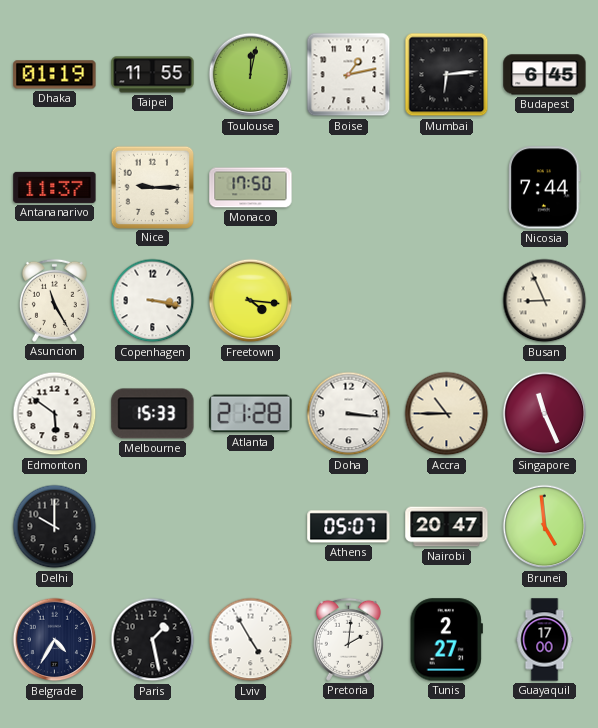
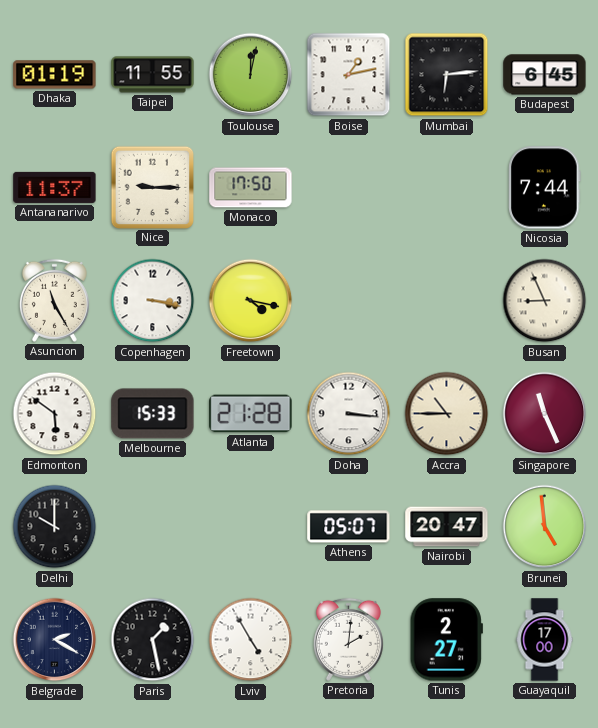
Freetown: 4:16 -> 4:17 (251, 301)
Belgrade: 4:35 -> 2:20 (55, 640)
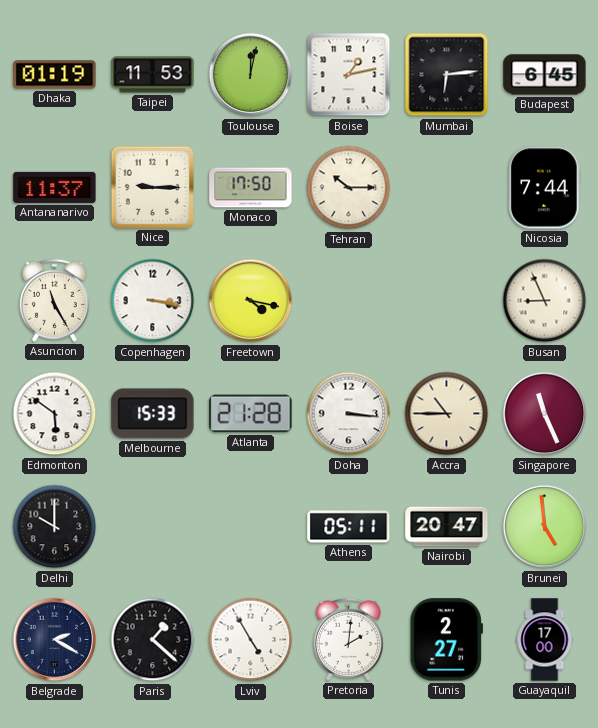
Taipei: 11:55 -> 11:53 (153, 75)
Tehran: none -> 10:15 (349, 188)
Athens: 05:07 -> 05:11 (349, 527)
Paris: 1:28 -> 1:22 (153, 640)
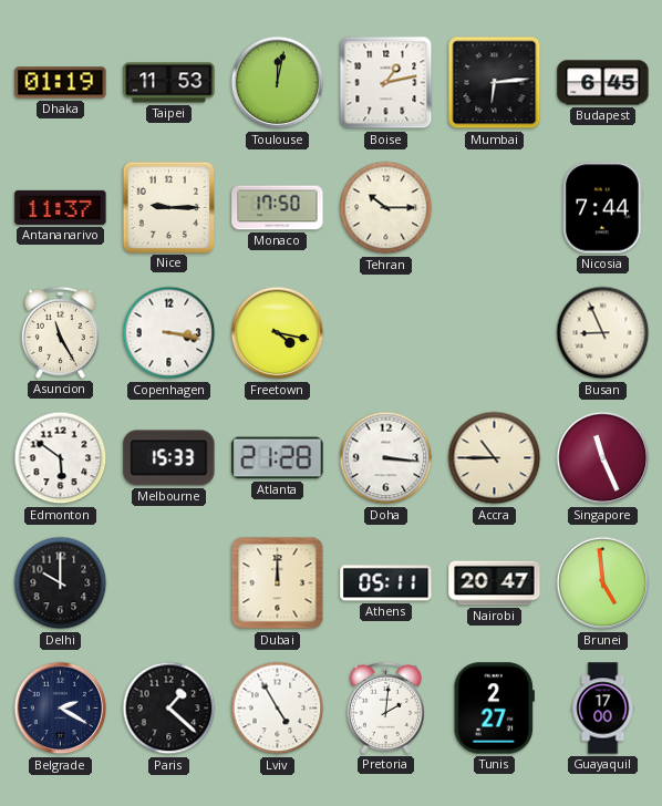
Dubai: none -> 12:00 (278, 583)
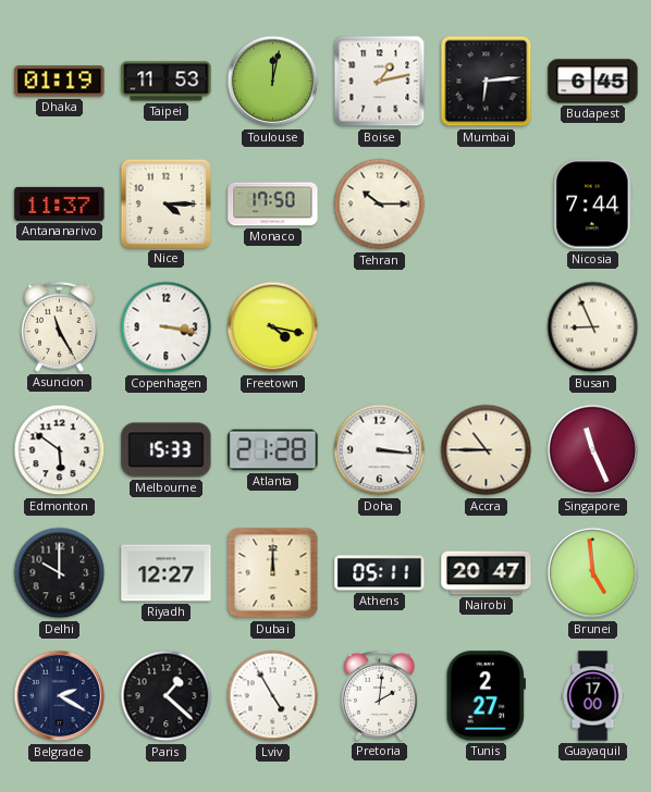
Nice: 9:15 -> 4:15 (165, 203)
Riyadh: none -> 12:27 (167, 573)
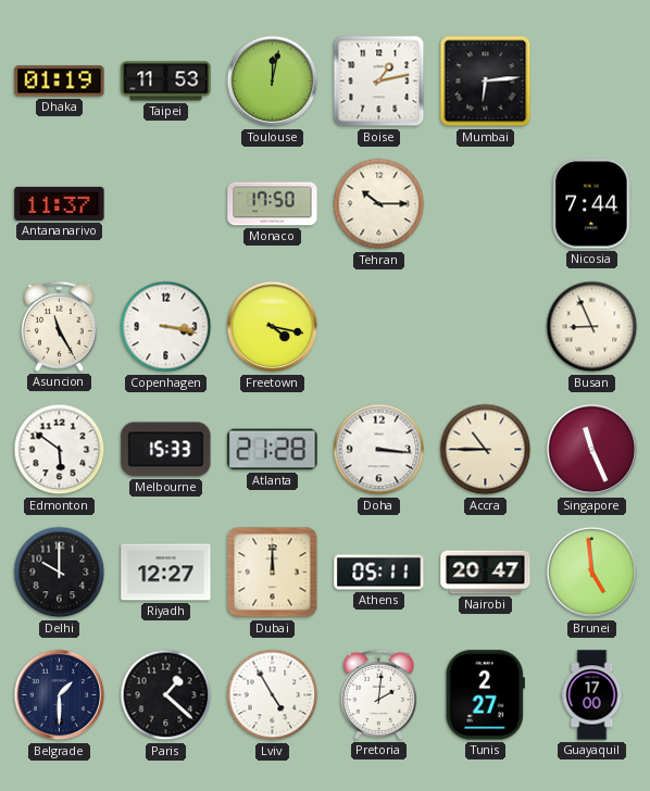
Budapest: 6:45 -> none (593, 82)
Nice: 4:15 -> none (165, 203)
Belgrade: 2:20 -> 1:30 (60, 695)
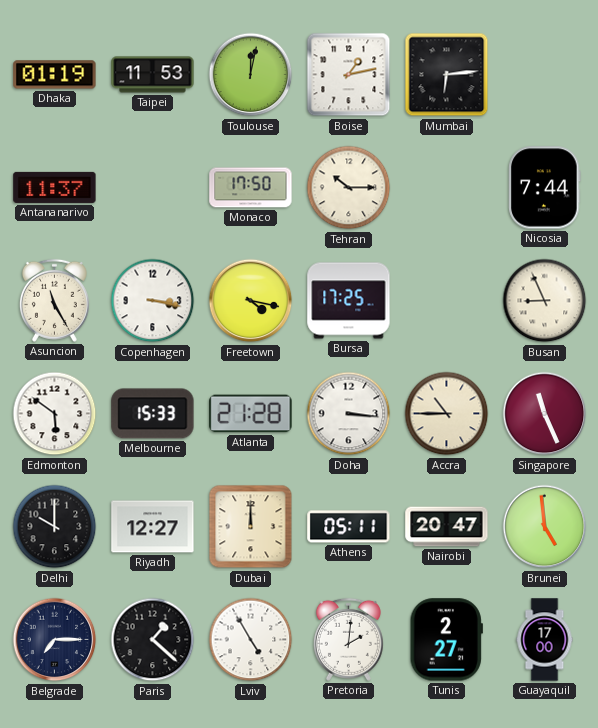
Bursa: none -> 17:25 (349, 301)
Belgrade: 1:30 -> 7:15 (55, 640)
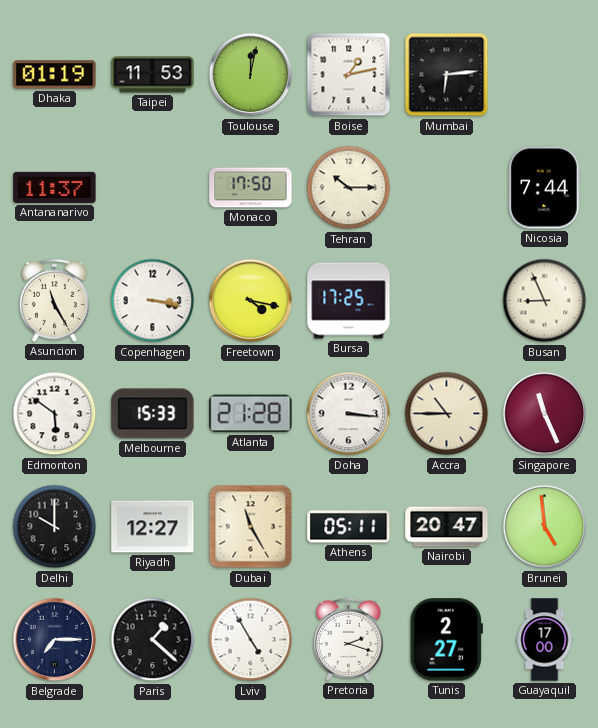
Dubai: 12:00 -> 11:25 (251, 527)
Pretoria: 2:01 -> 2:18 (348, 639)
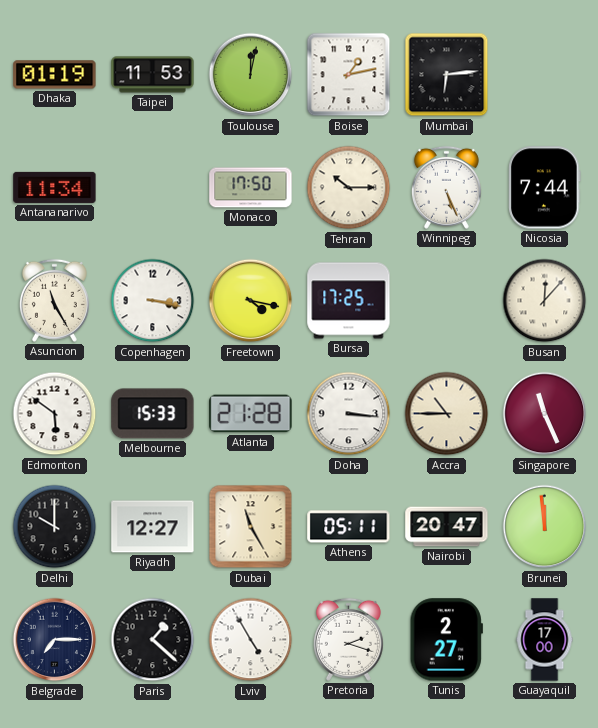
Antananarivo: 11:37 -> 11:34 (55, 187)
Winnipeg: none -> 5:26 (446, 187)
Busan: 8:56 -> 12:07 (545, 301)
Brunei: 4:59 -> 11:59 (545, 527)
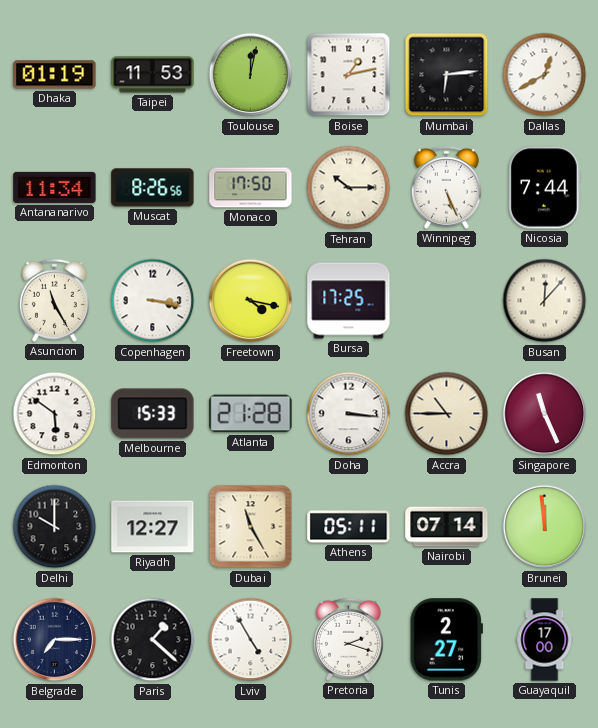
Dallas: none -> 12:40 (545, 75)
Muscat: none -> 8:26 (153, 188)
Nairobi: 20:47 -> 07:14 (447, 527)
